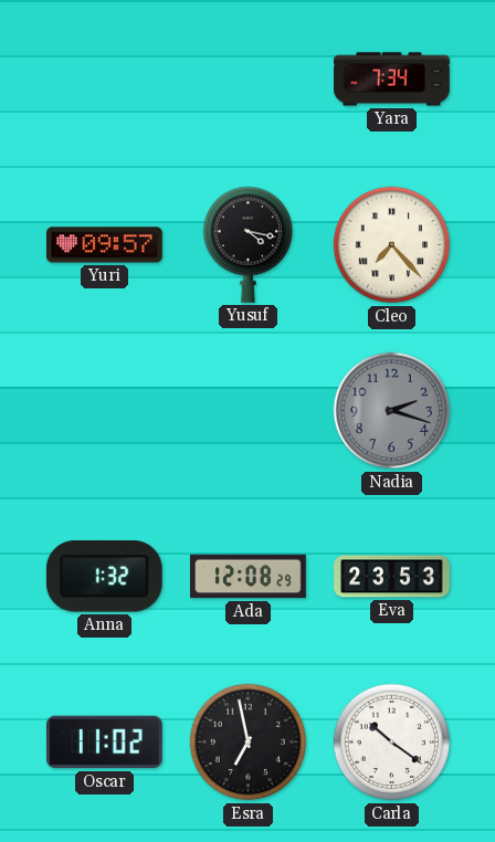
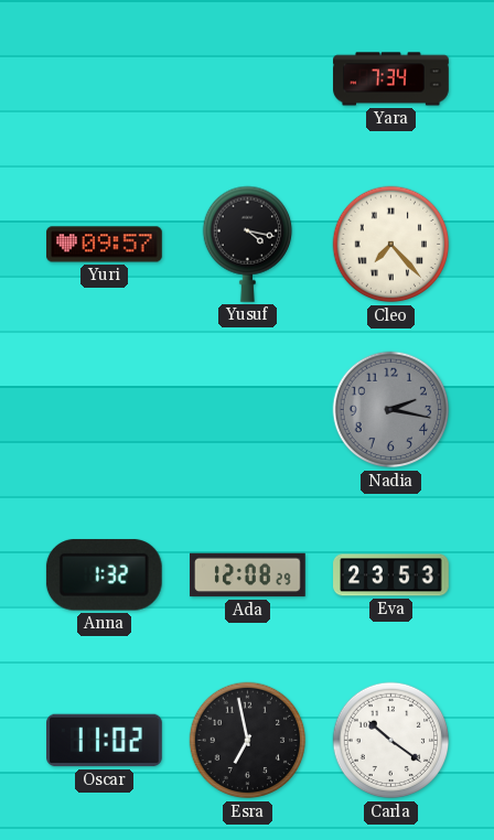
Nadia: 2:18 -> 2:17 (391, 410)
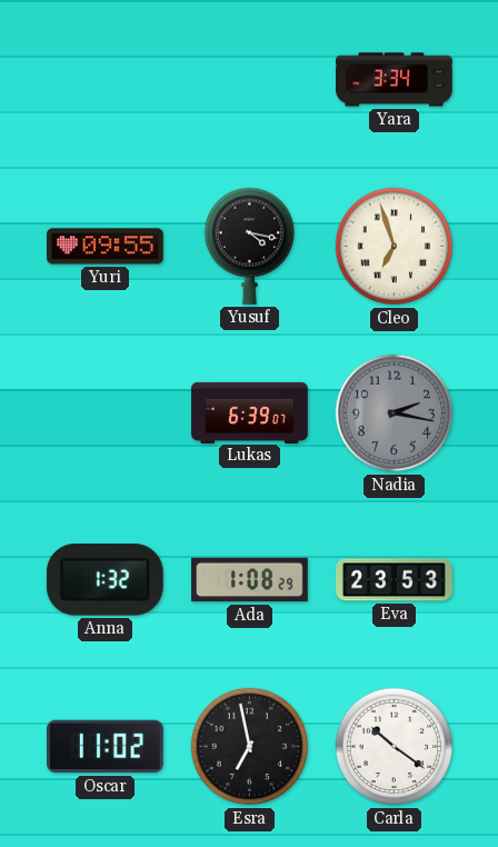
Yara: 7:34 -> 3:34 (395, 80)
Yuri: 09:57 -> 09:55 (106, 247)
Cleo: 7:23 -> 6:57 (395, 247)
Lukas: none -> 6:39 (250, 412)
Ada: 12:08 -> 1:08 (250, 580)
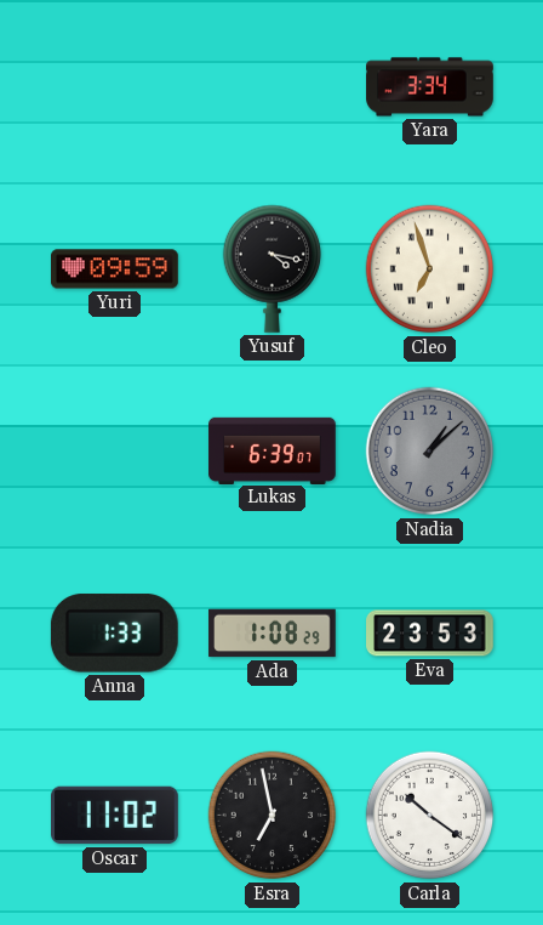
Yuri: 09:55 -> 09:59 (115, 269)
Nadia: 2:17 -> 1:08 (430, 452)
Anna: 1:32 -> 1:33 (114, 634)
